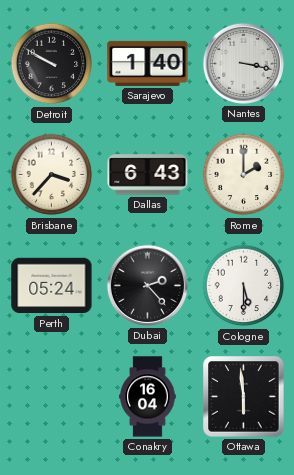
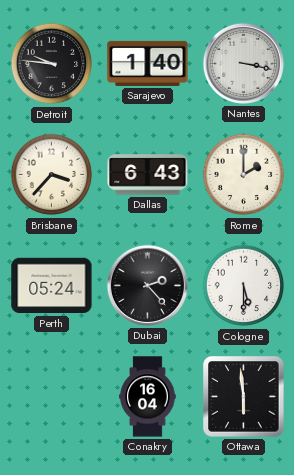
Detroit: 9:50 -> 9:46 (52, 64)
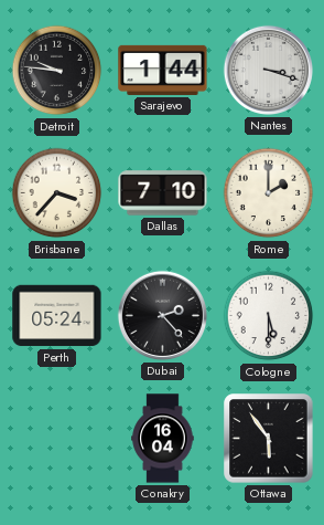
Sarajevo: 1:40 -> 1:44 (163, 70)
Nantes: 3:17 -> 3:18 (268, 70)
Dallas: 6:43 -> 7:10 (163, 193)
Ottawa: 5:59 -> 5:54 (269, 439)
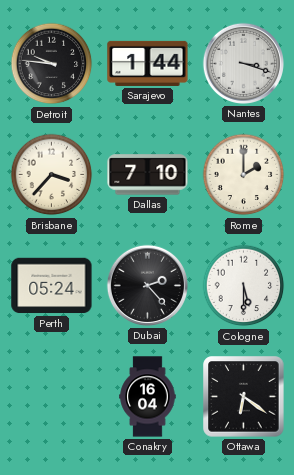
Ottawa: 5:54 -> 6:21 (244, 397)
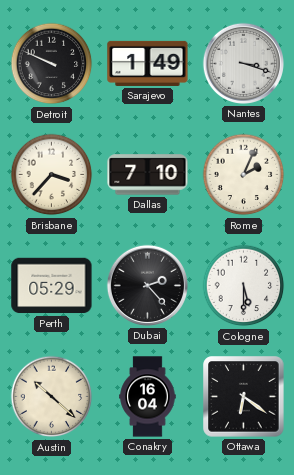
Detroit: 9:46 -> 9:49 (52, 64)
Sarajevo: 1:44 -> 1:49 (148, 63)
Rome: 2:00 -> 2:04 (244, 175)
Perth: 05:24 -> 05:29 (52, 286)
Austin: none -> 10:22 (52, 397)
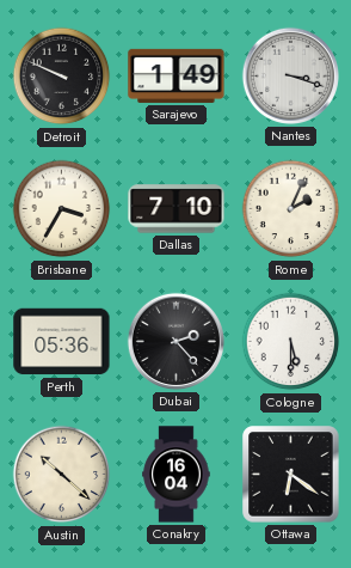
Brisbane: 3:37 -> 3:35 (62, 209)
Perth: 05:29 -> 05:36 (62, 342)
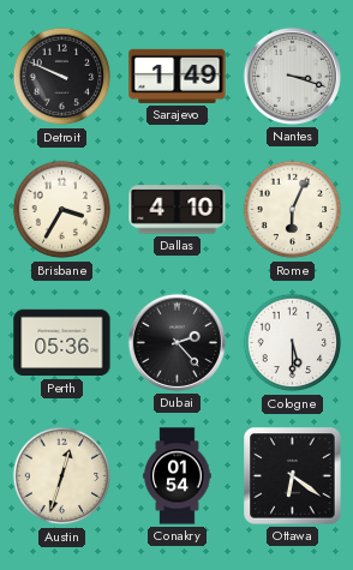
Dallas: 7:10 -> 4:10 (178, 210)
Rome: 2:04 -> 6:04 (293, 210)
Austin: 10:22 -> 12:33 (62, 476)
Conakry: 16:04 -> 01:54 (178, 476)
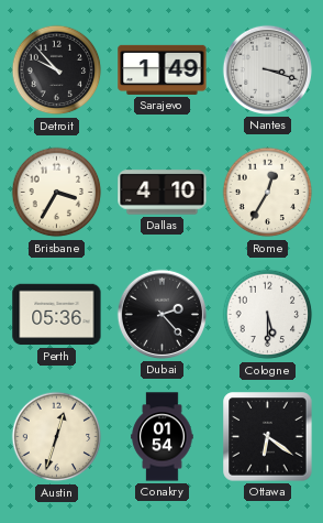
Detroit: 9:49 -> 9:53 (57, 70)
Rome: 6:04 -> 12:35 (268, 193)
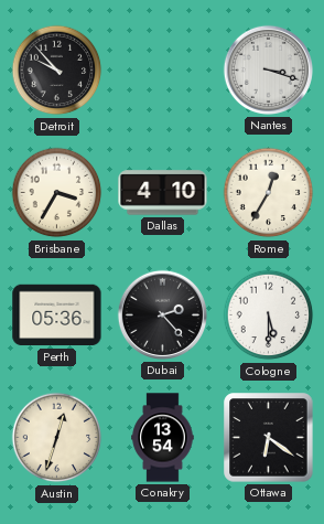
Sarajevo: 1:49 -> none (163, 69)
Conakry: 01:54 -> 13:54 (163, 438)
